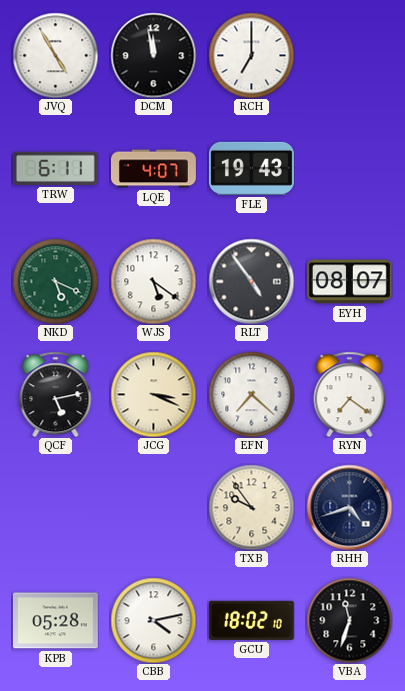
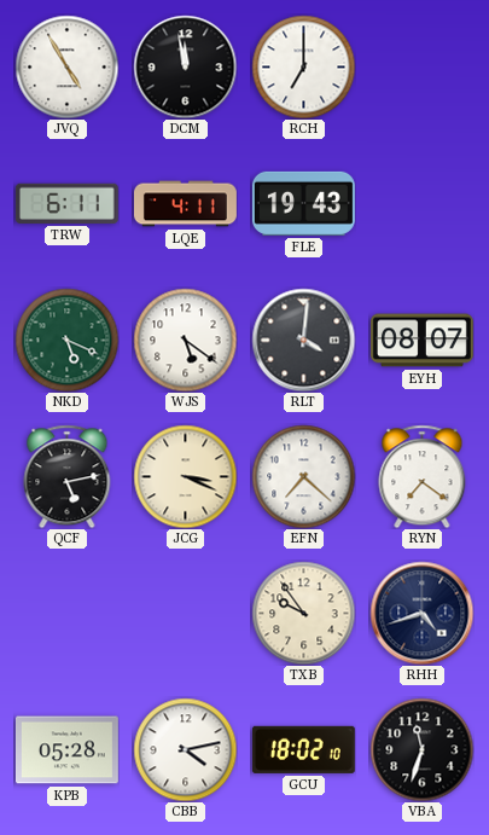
LQE: 4:07 -> 4:11 (186, 204)
RLT: 4:54 -> 4:01 (303, 340)
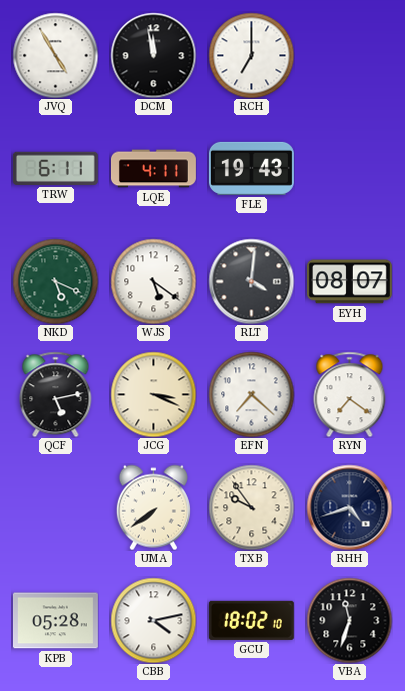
UMA: none -> 7:39 (153, 507)
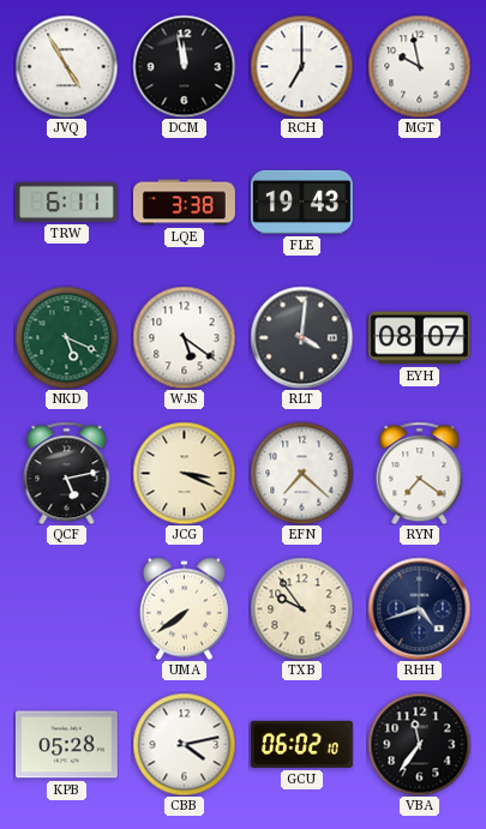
MGT: none -> 9:58 (419, 66)
LQE: 4:11 -> 3:38 (185, 203)
GCU: 18:02 -> 06:02 (301, 744)
VBA: 11:33 -> 11:36 (419, 744)
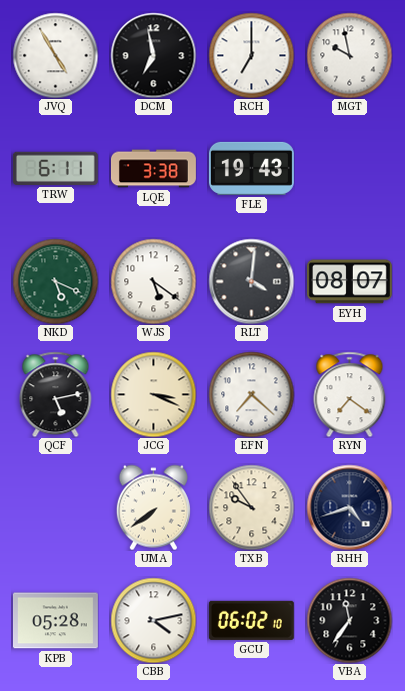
DCM: 11:58 -> 6:58 (153, 55)
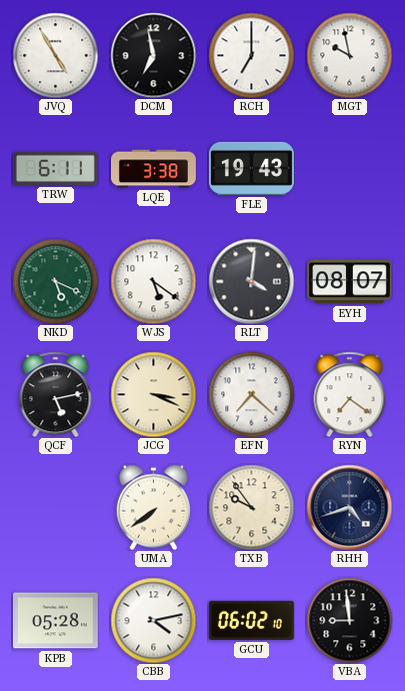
VBA: 11:36 -> 8:59 (349, 620)
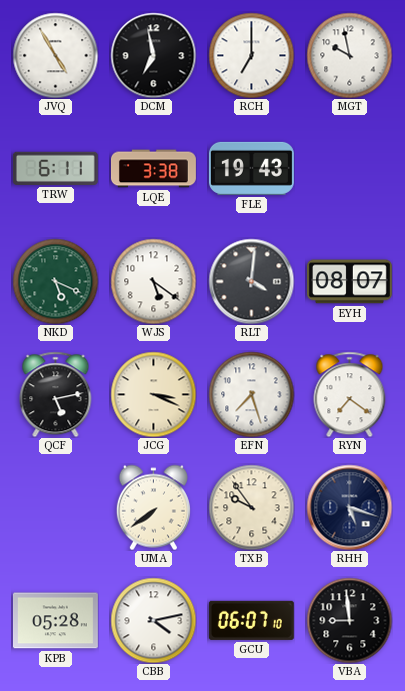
EFN: 7:22 -> 7:27 (251, 394)
RHH: 4:42 -> 5:18 (349, 507)
GCU: 06:02 -> 06:07 (251, 620)
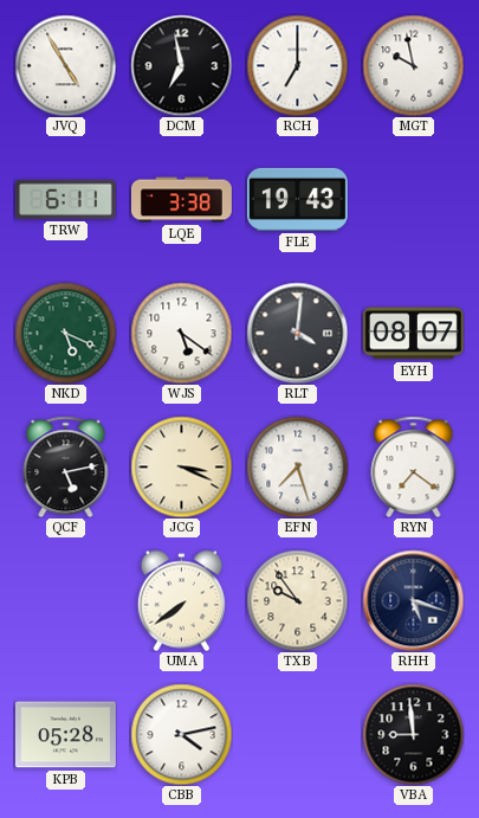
GCU: 06:07 -> none (251, 620)
